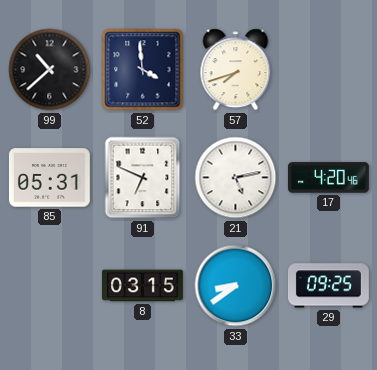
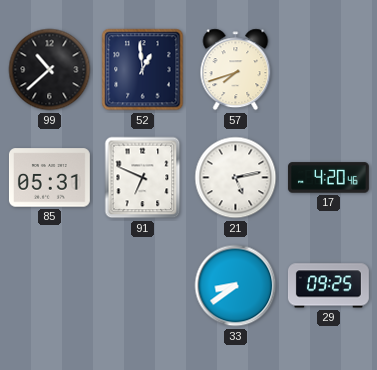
52: 3:59 -> 12:59 (143, 70)
8: 03:15 -> none (143, 286)
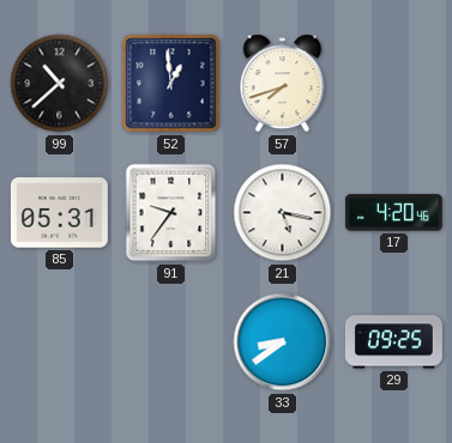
91: 6:49 -> 9:36 (171, 213)
21: 5:13 -> 5:17 (283, 213)
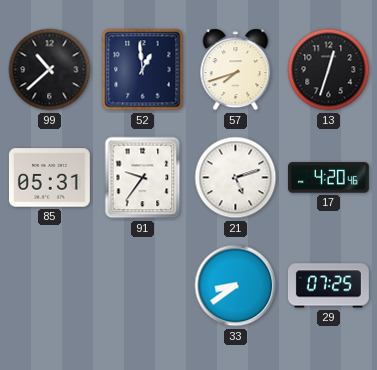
13: none -> 12:33 (329, 70)
21: 5:17 -> 5:12 (236, 178)
29: 09:25 -> 07:25 (328, 286)
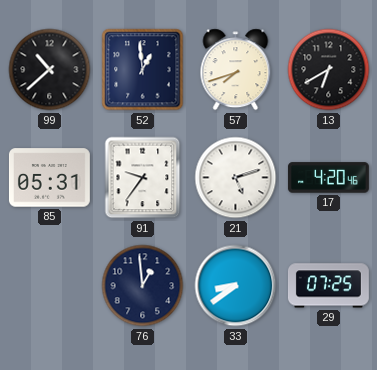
13: 12:33 -> 6:40 (329, 70)
76: none -> 12:59 (143, 286)
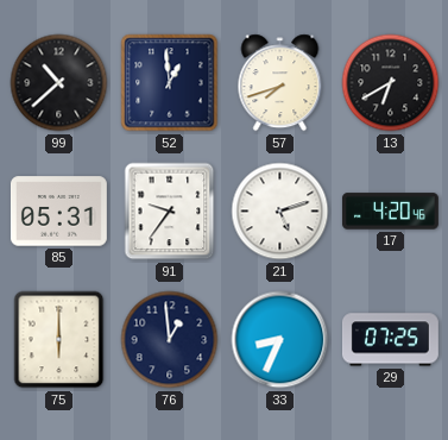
75: none -> 6:00 (59, 340)
33: 8:39 -> 8:34 (280, 340)
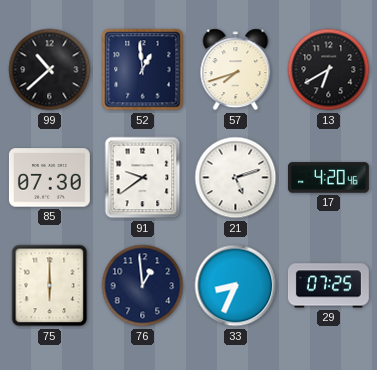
85: 05:31 -> 07:30 (49, 178)
91: 9:36 -> 9:39 (143, 178)
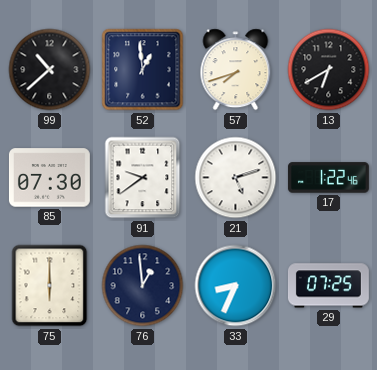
17: 4:20 -> 1:22 (329, 178)
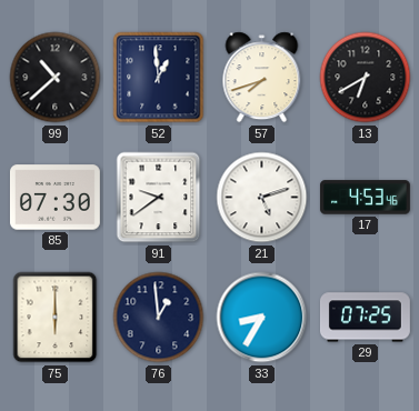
17: 1:22 -> 4:53 (366, 198)
33: 8:34 -> 8:35 (262, 318)
